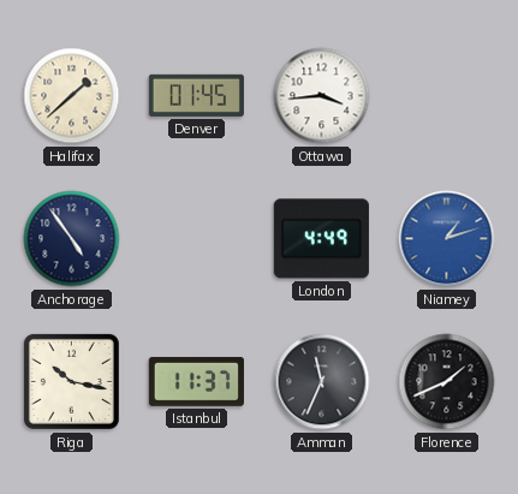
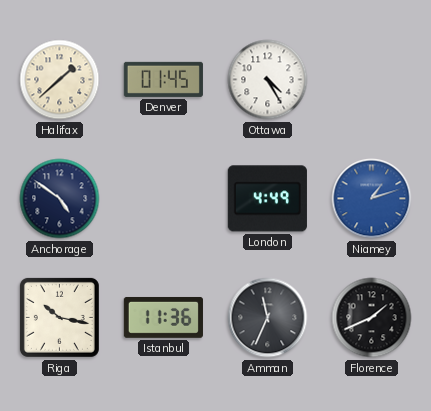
Ottawa: 3:44 -> 4:25 (268, 80)
Anchorage: 4:54 -> 4:51 (60, 199)
Istanbul: 11:37 -> 11:36 (163, 317)
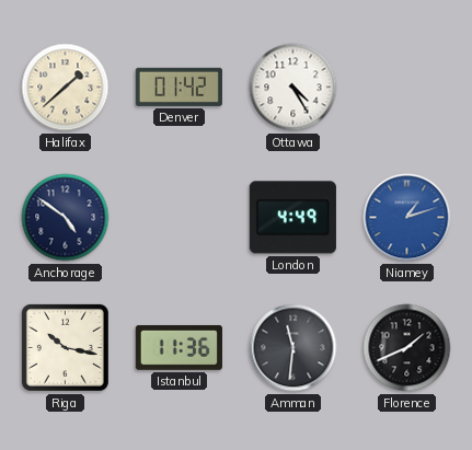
Denver: 01:45 -> 01:42 (179, 86)
Amman: 11:34 -> 11:31 (293, 348)
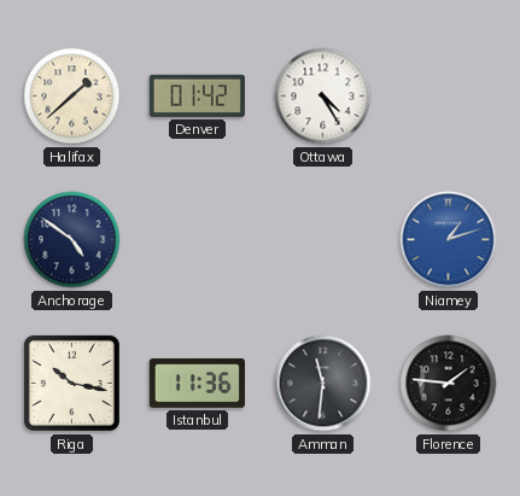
London: 4:49 -> none (292, 218)
Florence: 1:41 -> 1:46 (449, 384)
